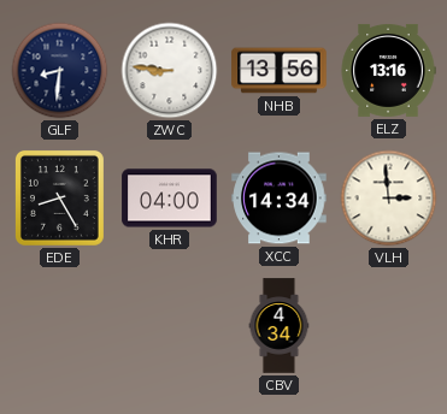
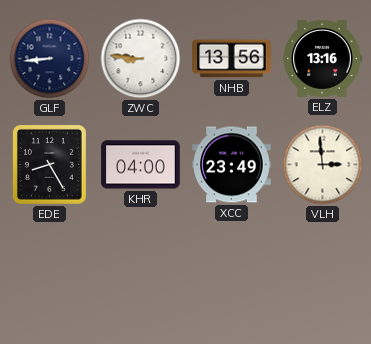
GLF: 8:31 -> 8:44 (50, 59)
XCC: 14:34 -> 23:49 (232, 165)
CBV: 4:34 -> none (280, 326)
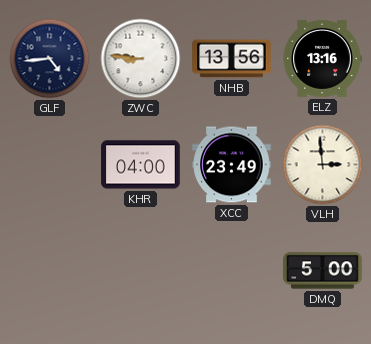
GLF: 8:44 -> 4:44 (50, 59)
EDE: 8:25 -> none (49, 164)
DMQ: none -> 5:00 (323, 271)
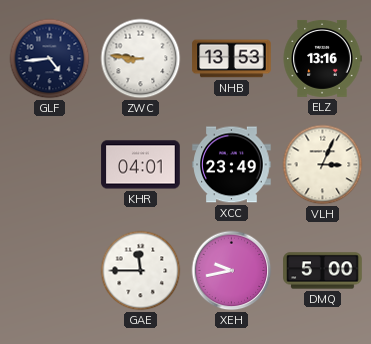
NHB: 13:56 -> 13:53 (232, 59)
KHR: 04:00 -> 04:01 (141, 165)
VLH: 2:59 -> 3:04 (323, 165)
GAE: none -> 11:45 (141, 271)
XEH: none -> 9:43 (232, 271)
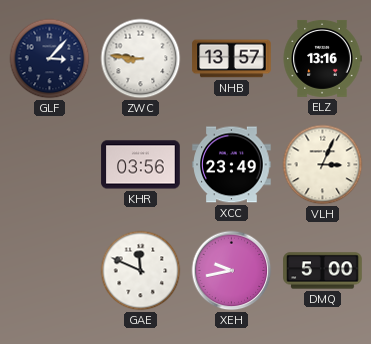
GLF: 4:44 -> 3:07 (50, 59)
NHB: 13:53 -> 13:57 (232, 59)
KHR: 04:01 -> 03:56 (141, 165)
GAE: 11:45 -> 11:49 (141, 271)
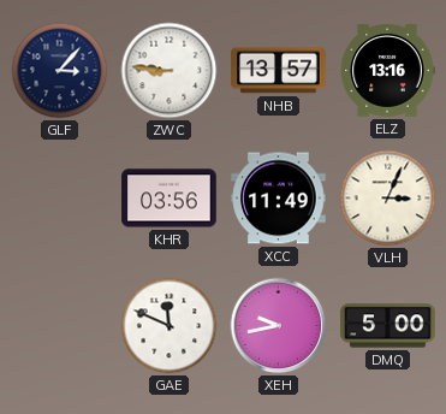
XCC: 23:49 -> 11:49 (279, 199)
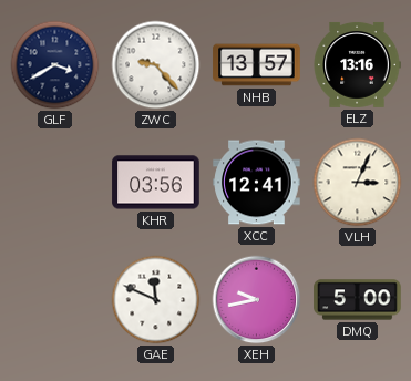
GLF: 3:07 -> 3:40 (55, 65)
ZWC: 8:46 -> 9:23 (156, 65)
XCC: 11:49 -> 12:41 (257, 183)
